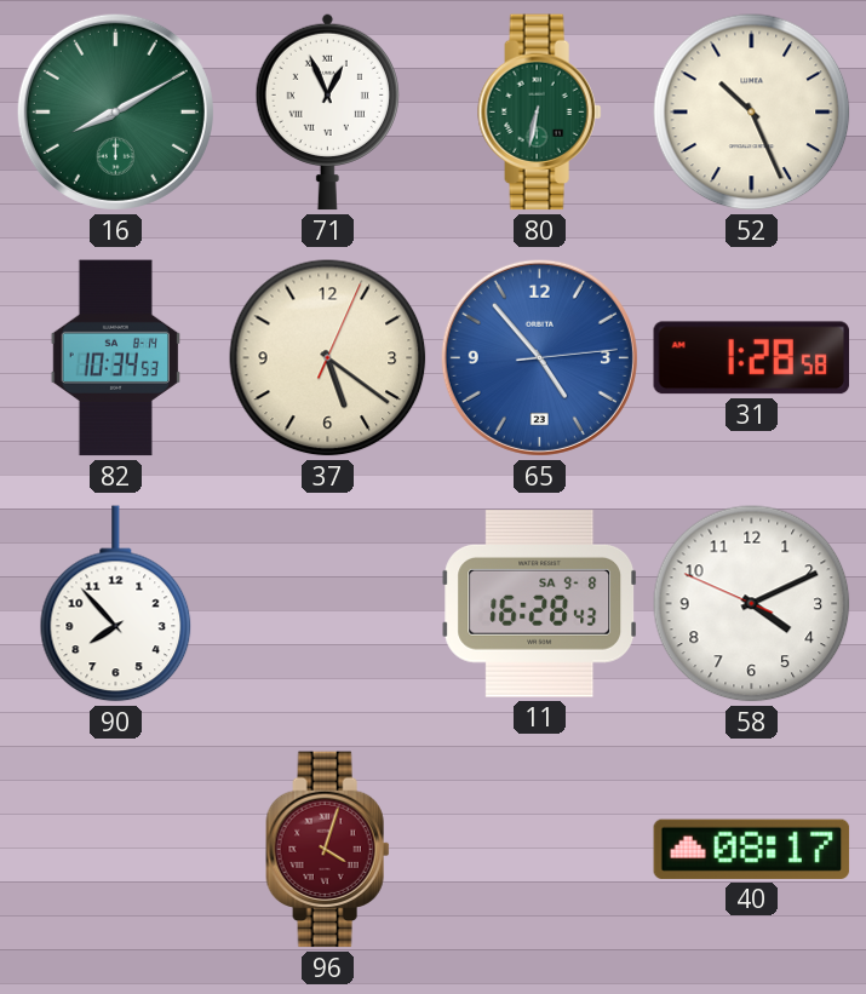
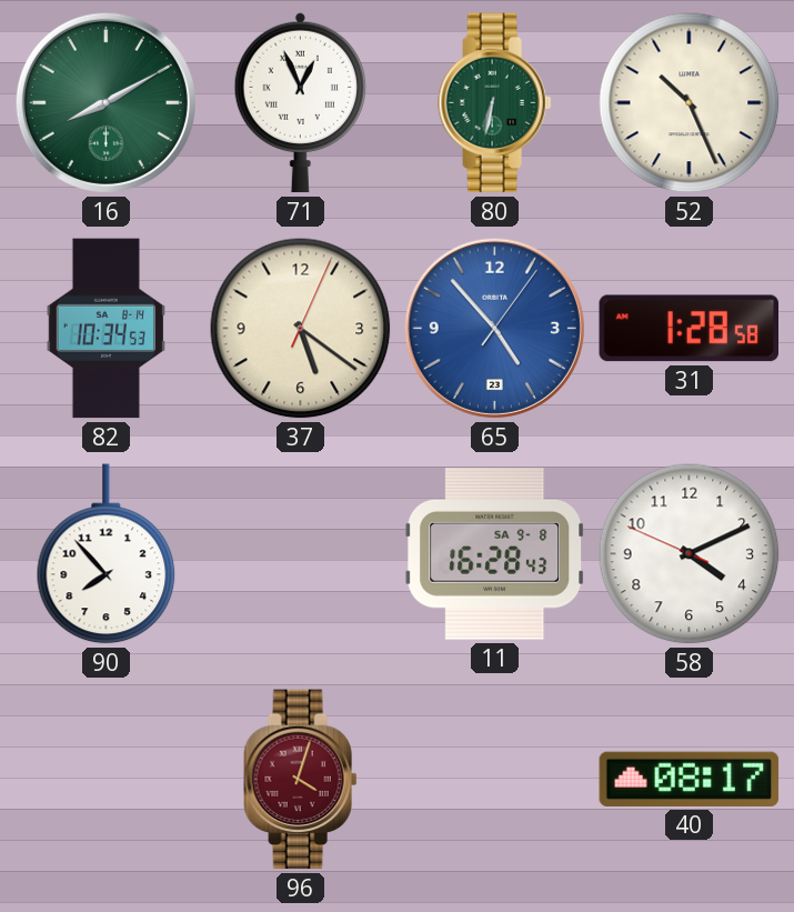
65: 4:53:14 -> 4:53:06 (494, 328)
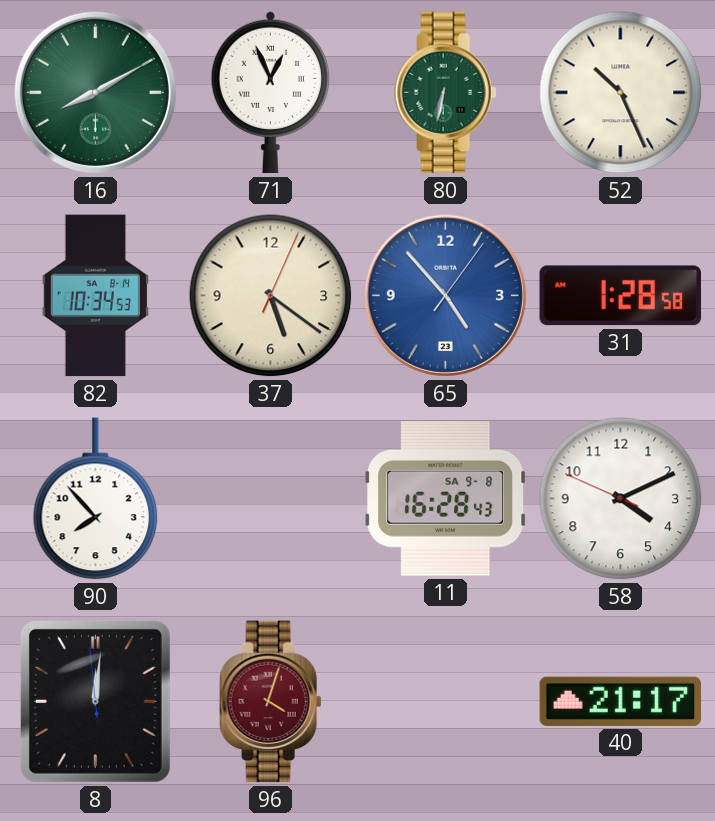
8: none -> 12:00 (95, 701)
40: 08:17 -> 21:17 (621, 701)
